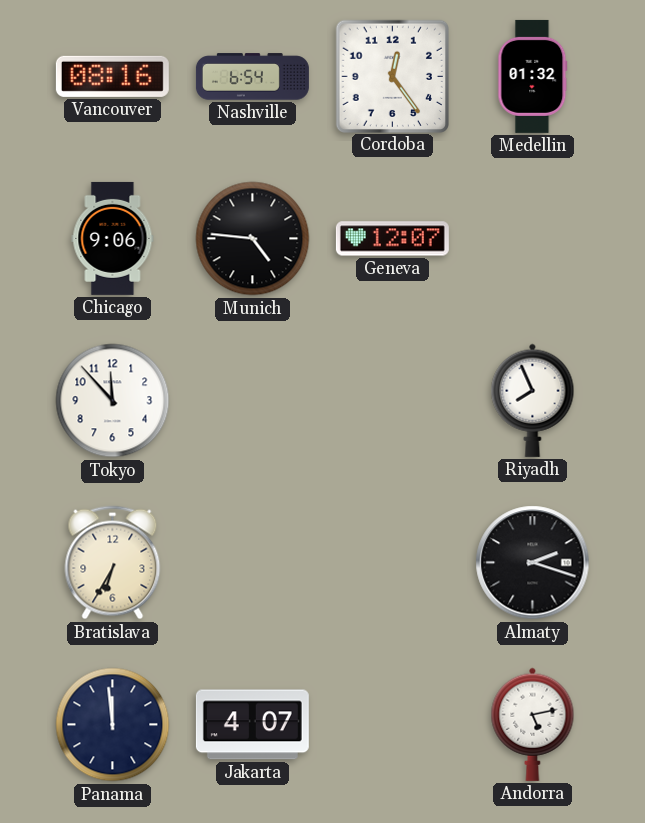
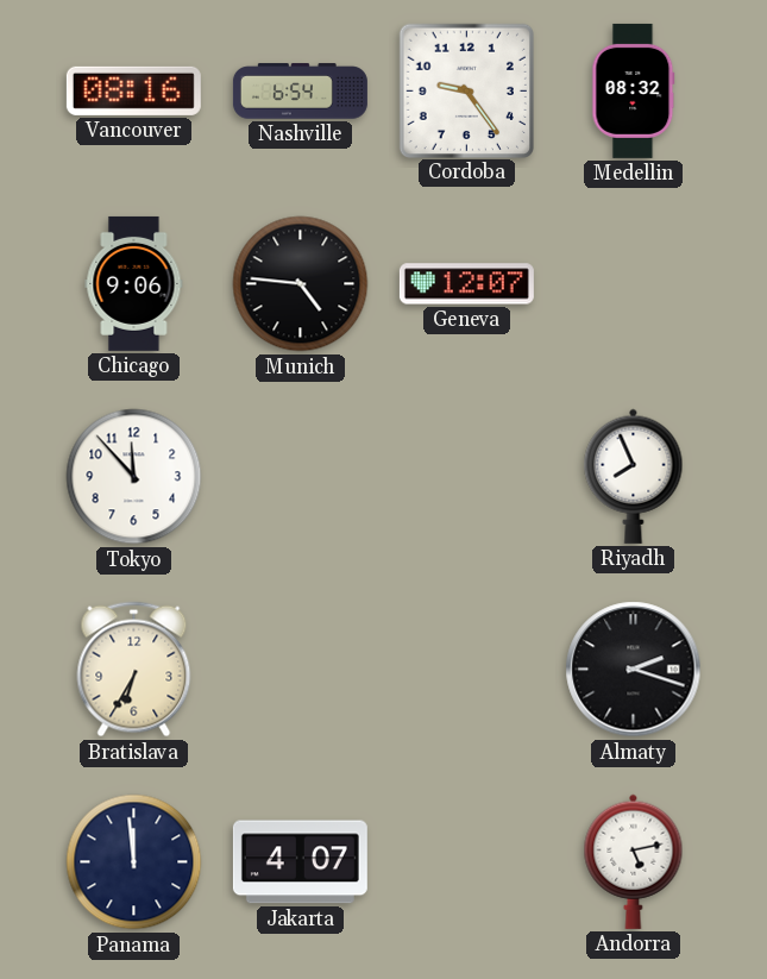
Cordoba: 12:24 -> 9:24 (466, 90)
Medellin: 01:32 -> 08:32 (634, 90)
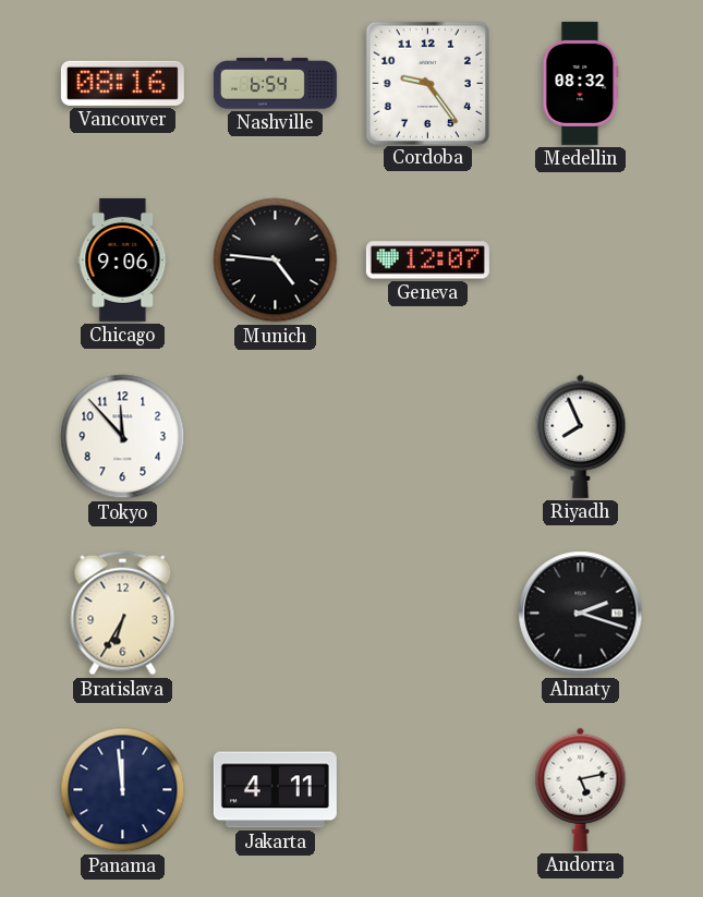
Jakarta: 4:07 -> 4:11 (275, 790)
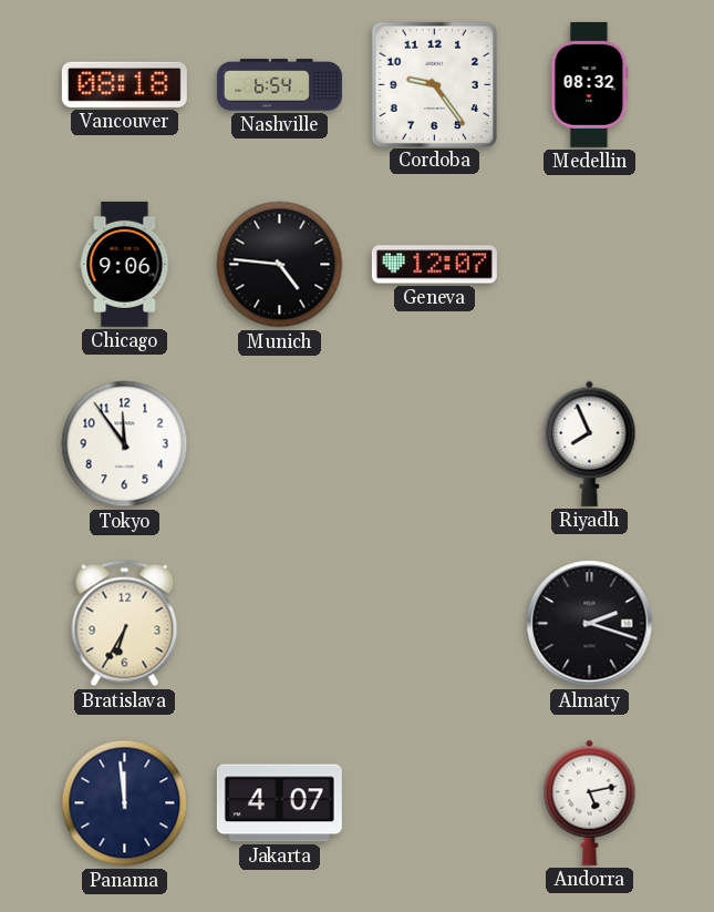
Vancouver: 08:16 -> 08:18 (124, 84)
Tokyo: 11:53 -> 11:54 (125, 444)
Jakarta: 4:11 -> 4:07 (279, 803)
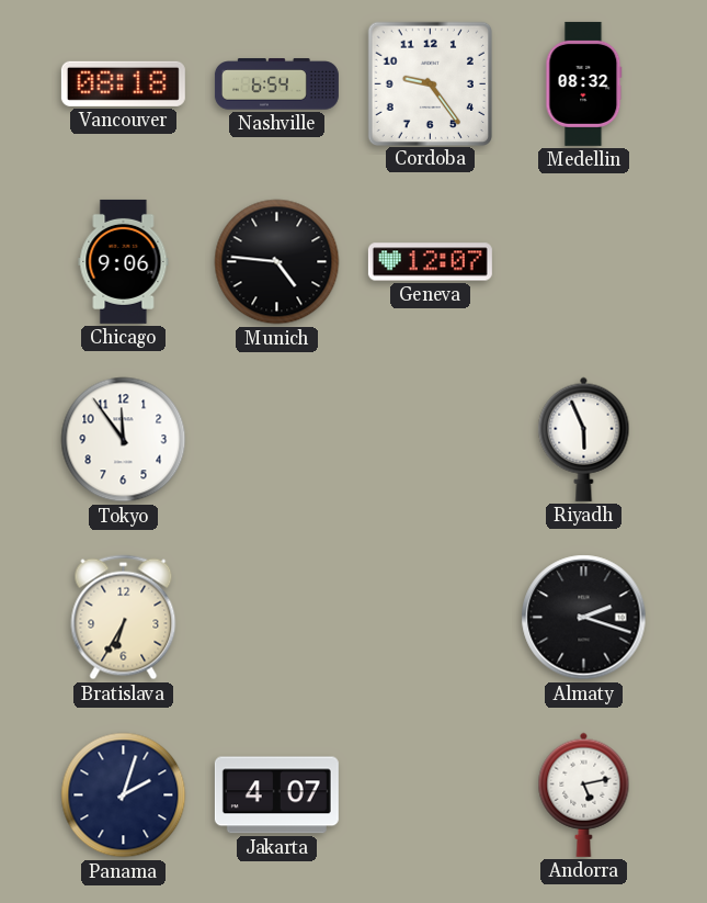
Riyadh: 7:56 -> 5:56 (584, 439)
Panama: 11:59 -> 2:03 (124, 795)
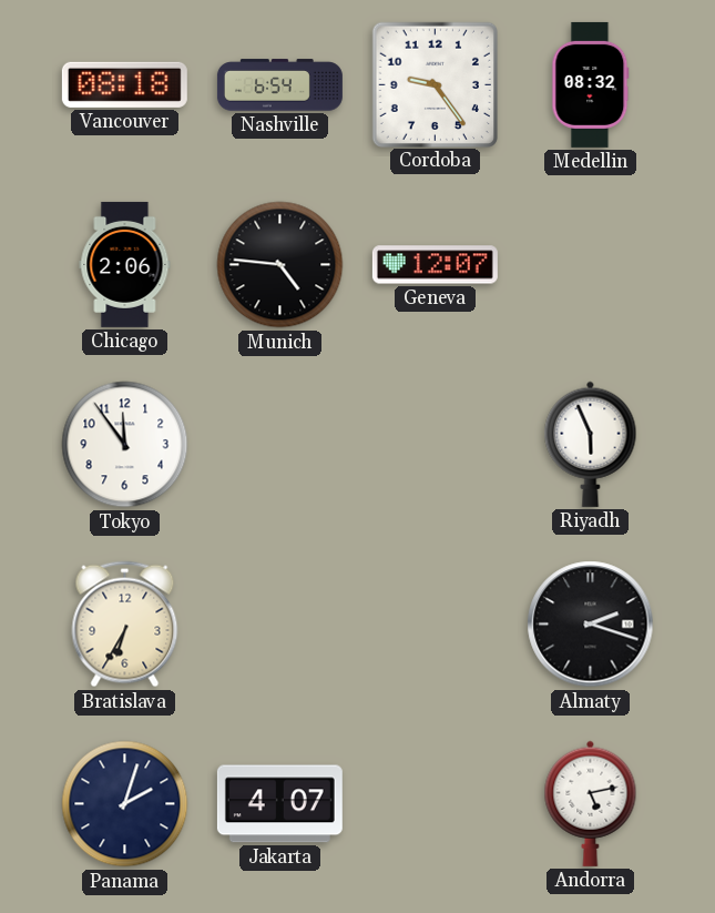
Chicago: 9:06 -> 2:06 (125, 264)
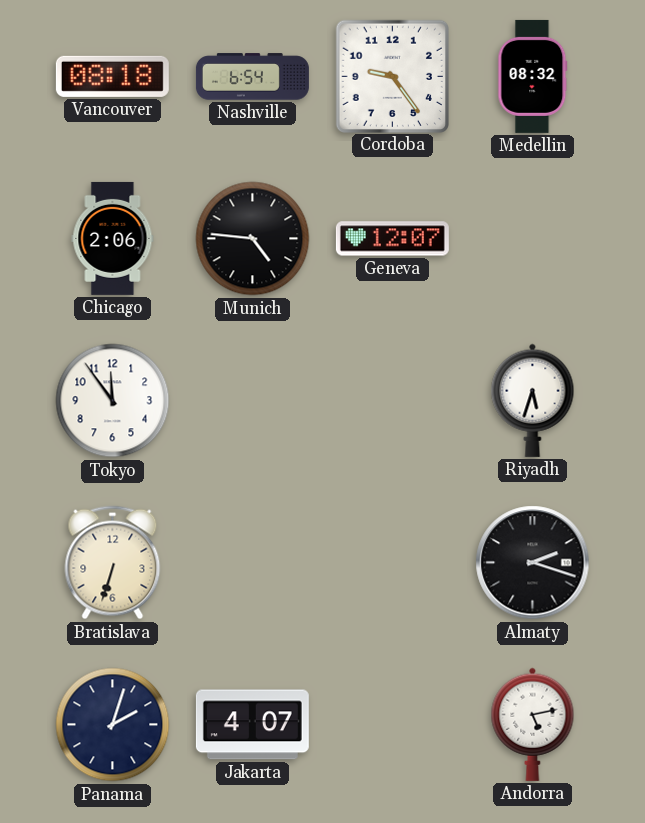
Riyadh: 5:56 -> 5:33 (533, 400)
Bratislava: 6:35 -> 6:33 (113, 563)
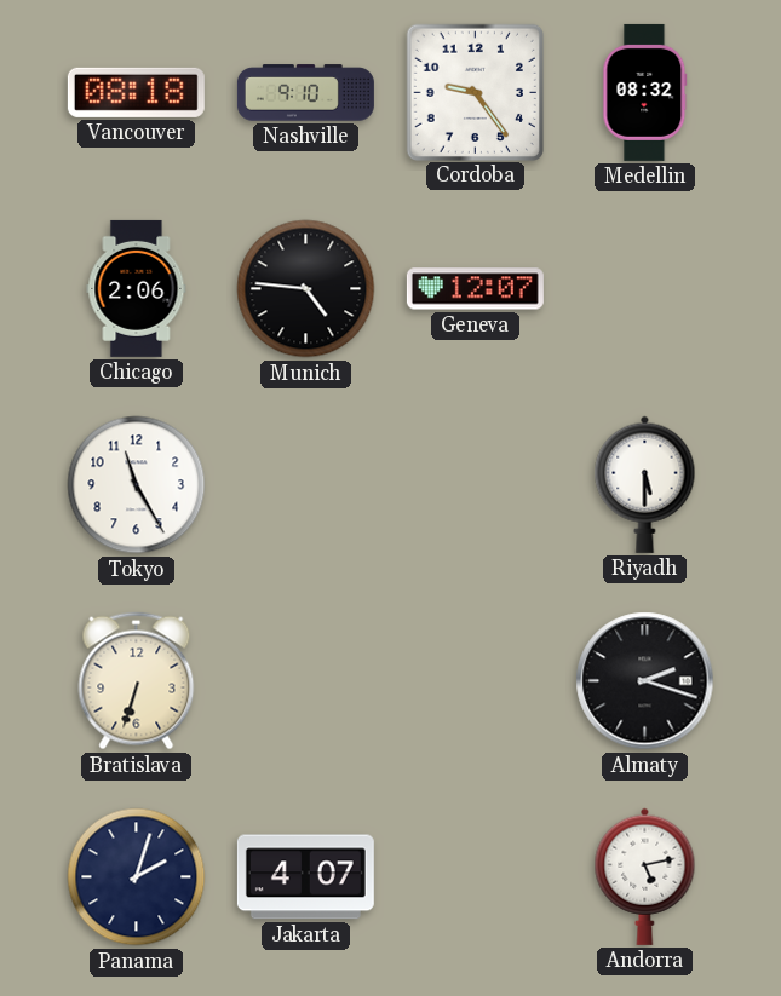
Nashville: 6:54 -> 9:10 (305, 93)
Tokyo: 11:54 -> 11:25 (137, 485)
Riyadh: 5:33 -> 5:30 (645, 484)
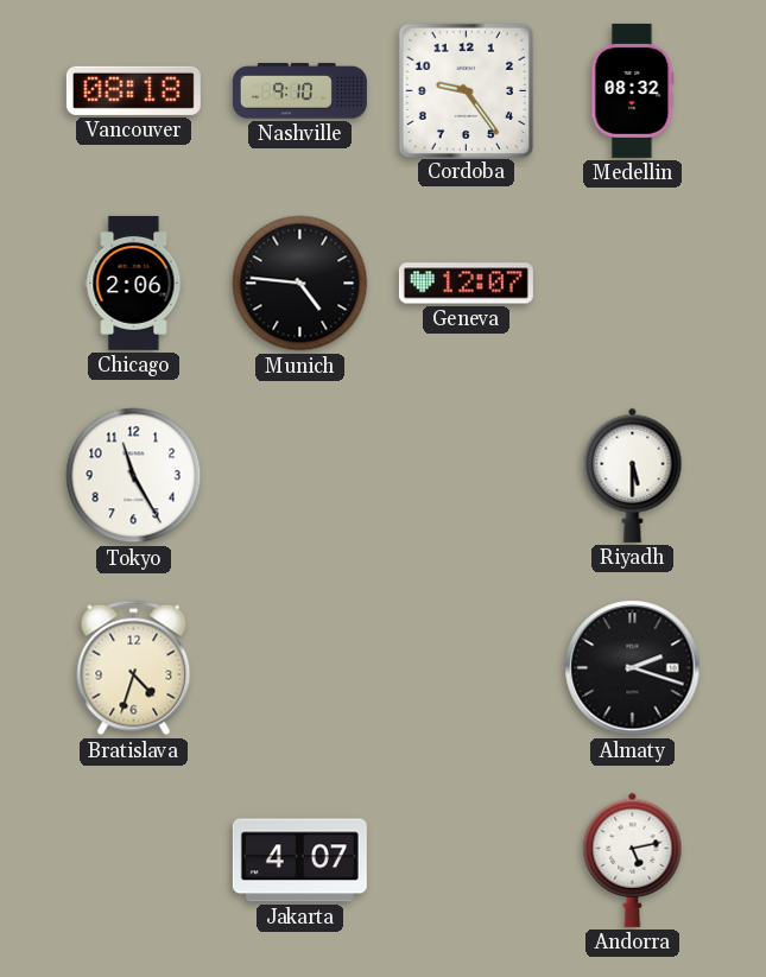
Bratislava: 6:33 -> 4:33 (134, 668)
Panama: 2:03 -> none (137, 877)
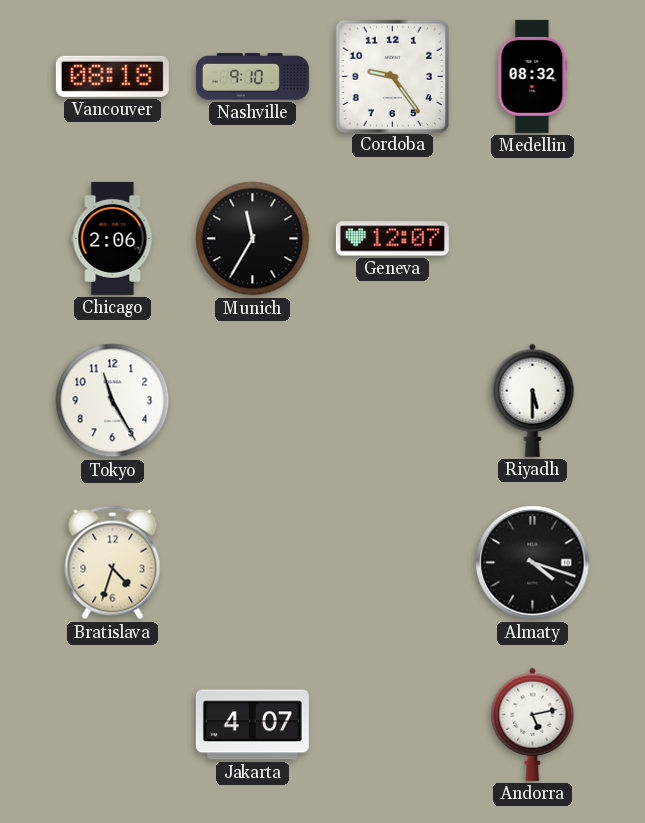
Munich: 4:46 -> 11:35 (253, 239)
Almaty: 2:18 -> 4:18 (533, 563)
